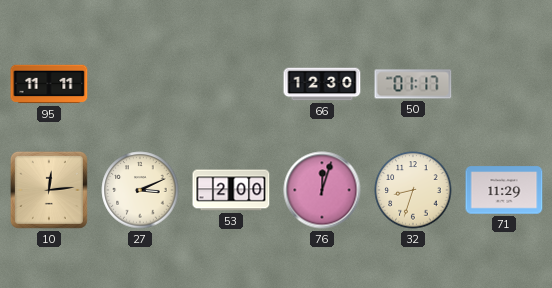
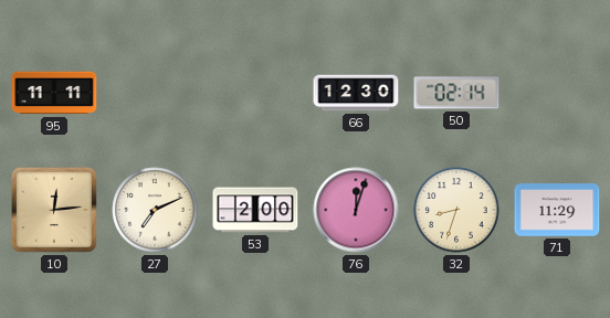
50: 01:17 -> 02:14 (456, 93)
27: 3:11 -> 7:11 (155, 210)
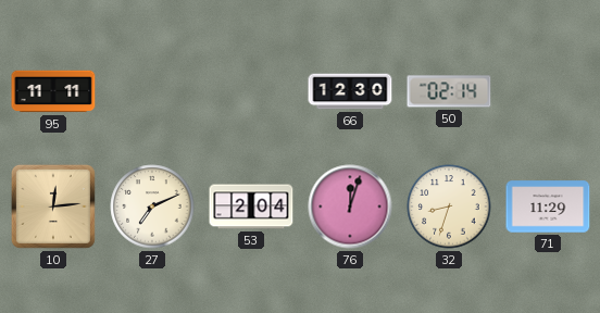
53: 2:00 -> 2:04 (251, 206)
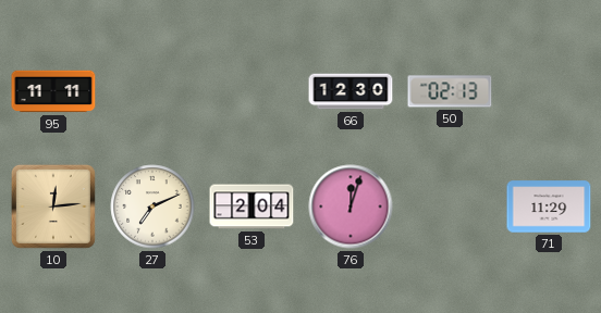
50: 02:14 -> 02:13 (450, 91)
32: 8:33 -> none (449, 206)
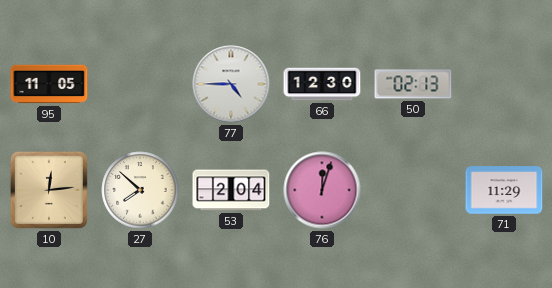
95: 11:11 -> 11:05 (49, 84)
77: none -> 4:45 (231, 84)
27: 7:11 -> 7:52 (140, 190)
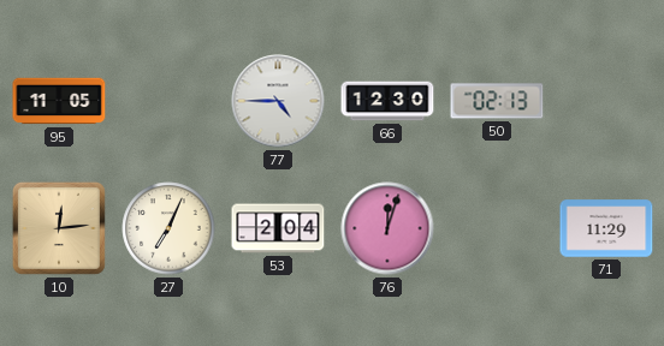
27: 7:52 -> 7:04 (168, 228)
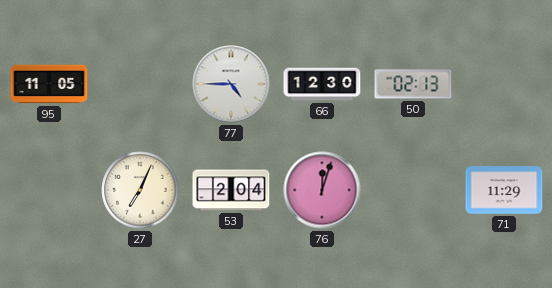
10: 12:14 -> none (59, 228)
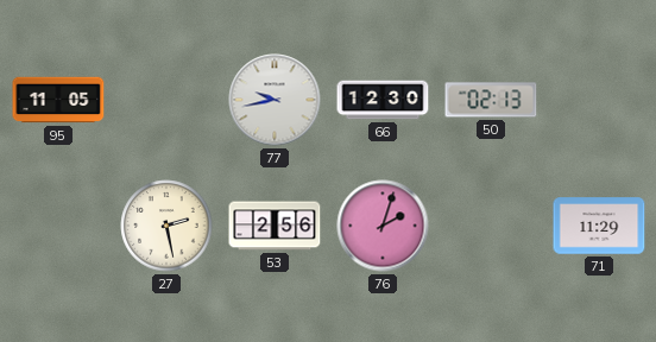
77: 4:45 -> 9:43 (275, 100)
27: 7:04 -> 2:28 (166, 226)
53: 2:04 -> 2:56 (275, 226)
76: 12:03 -> 2:03 (383, 226)
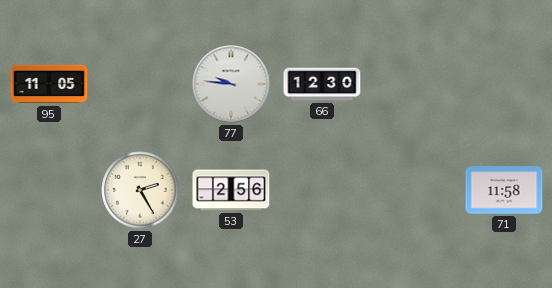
77: 9:43 -> 9:46 (231, 84)
50: 02:13 -> none (491, 100)
27: 2:28 -> 2:25 (140, 190)
76: 2:03 -> none (383, 226)
71: 11:29 -> 11:58 (504, 190)
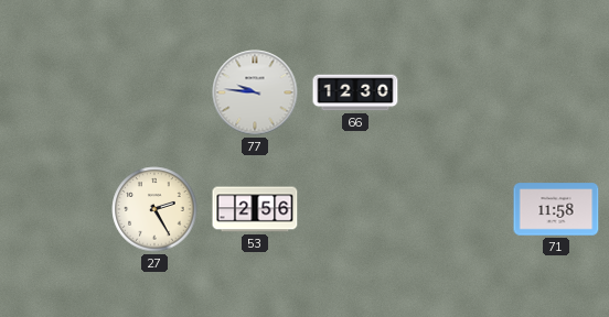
95: 11:05 -> none (49, 84)
